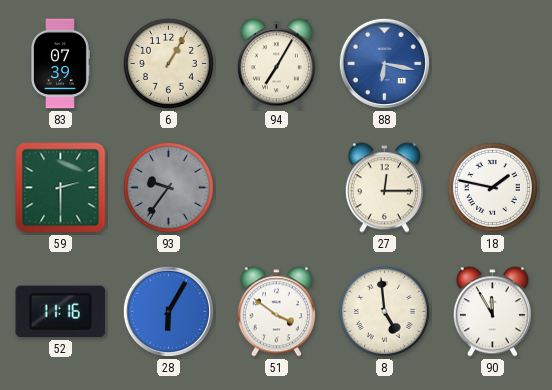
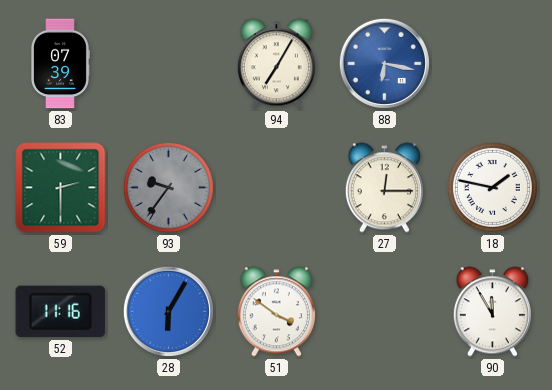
6: 1:05 -> none (168, 63)
8: 4:59 -> none (384, 311)
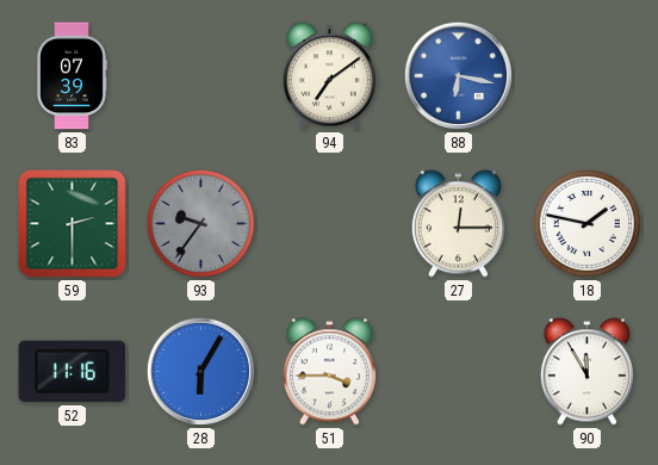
94: 7:05 -> 7:09 (329, 76)
51: 3:51 -> 3:45 (329, 372)
